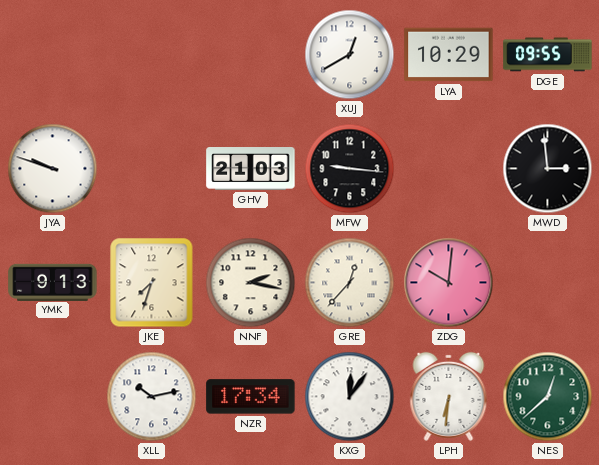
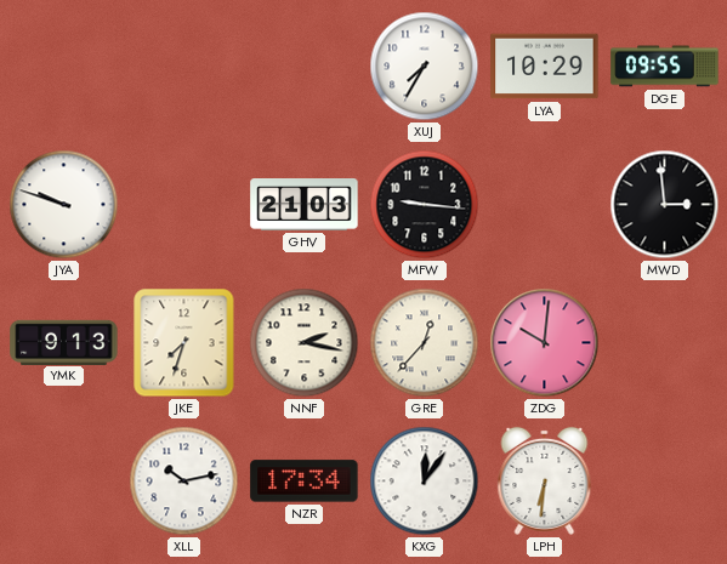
XUJ: 12:40 -> 7:35 (425, 67)
NES: 12:38 -> none (548, 397)
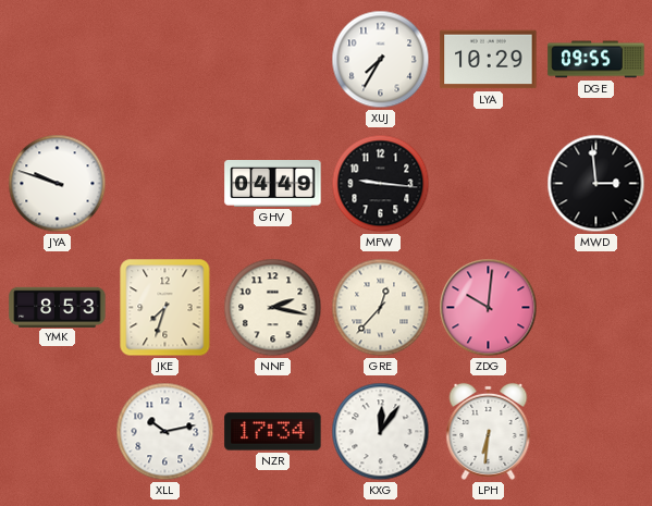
GHV: 21:03 -> 04:49 (273, 184)
YMK: 9:13 -> 8:53 (58, 307)
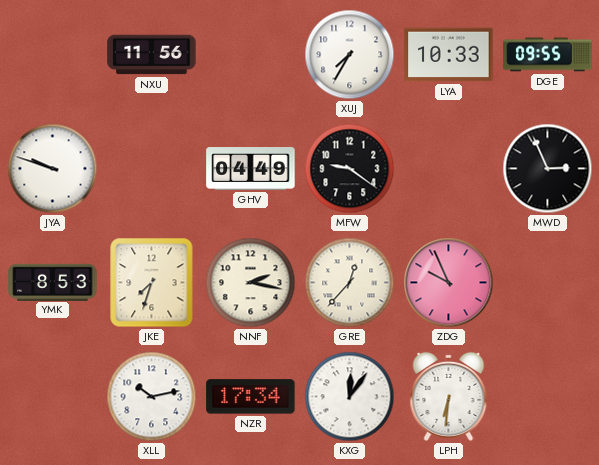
NXU: none -> 11:56 (152, 55)
LYA: 10:29 -> 10:33 (449, 55)
MFW: 9:16 -> 9:21 (350, 169)
MWD: 2:59 -> 2:56 (548, 169)
ZDG: 10:01 -> 9:56 (449, 283)
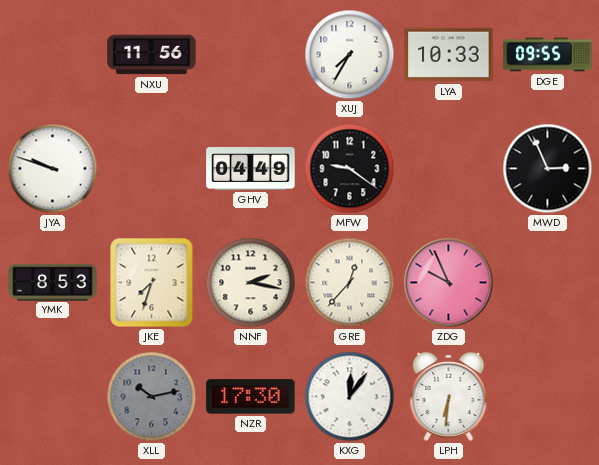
XLL dial: white -> grey (152, 397)
NZR: 17:34 -> 17:30 (251, 397)
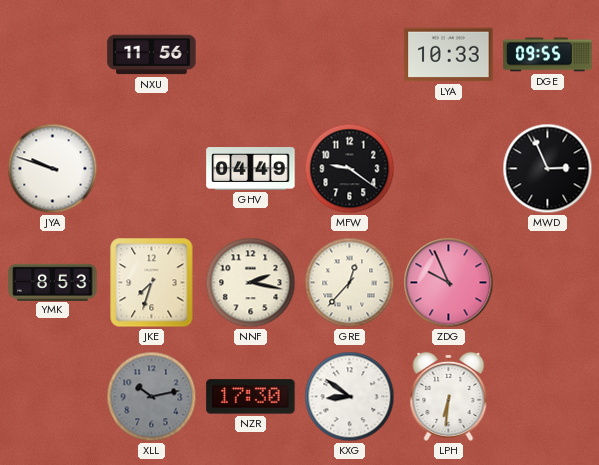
XUJ: 7:35 -> none (350, 55)
KXG: 12:06 -> 8:51 (350, 397)
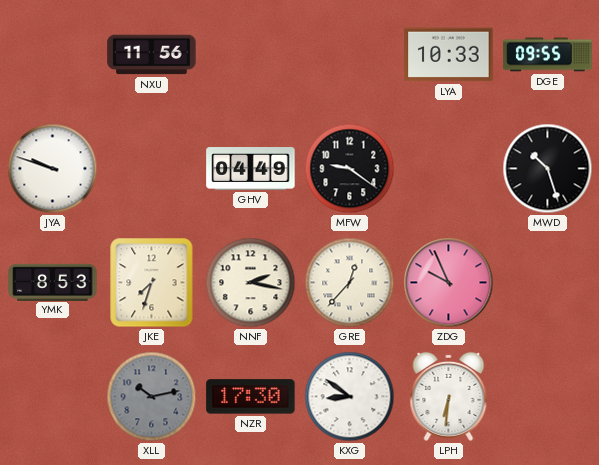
MWD: 2:56 -> 10:27 (548, 169)
